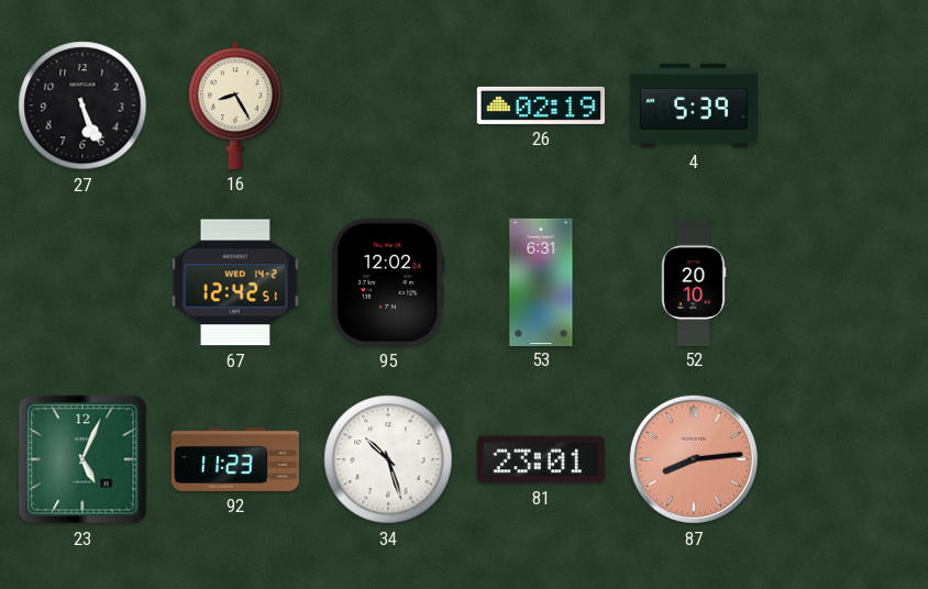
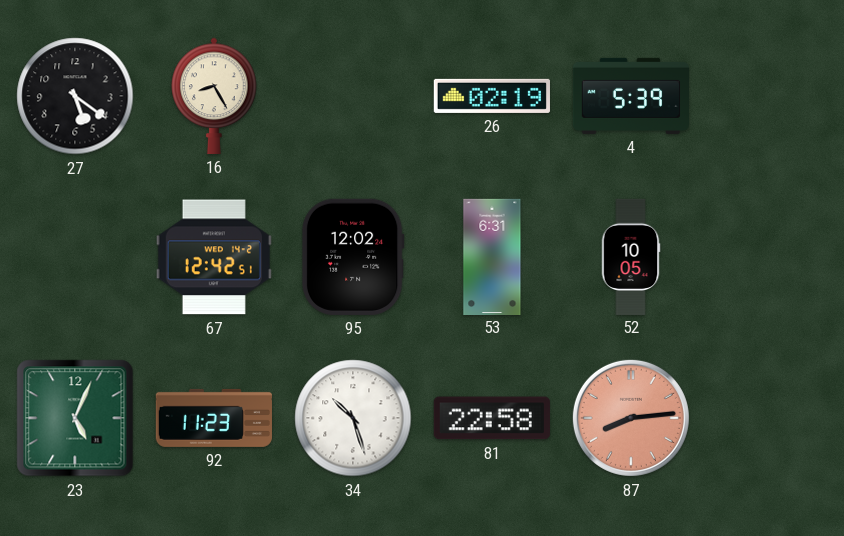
27: 5:26 -> 5:21 (75, 96)
52: 20:10 -> 10:05 (631, 256)
81: 23:01 -> 22:58 (492, 418)
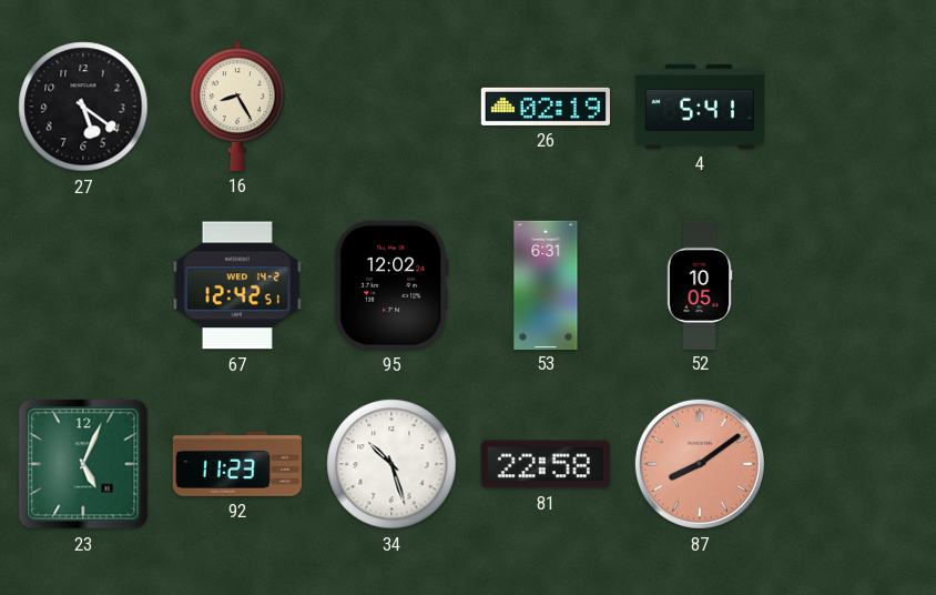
4: 5:39 -> 5:41 (699, 107)
87: 8:14 -> 8:09 (700, 464)
